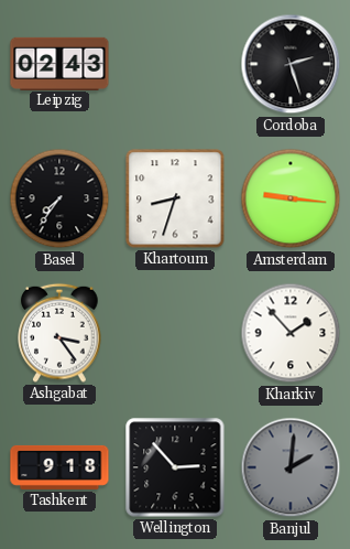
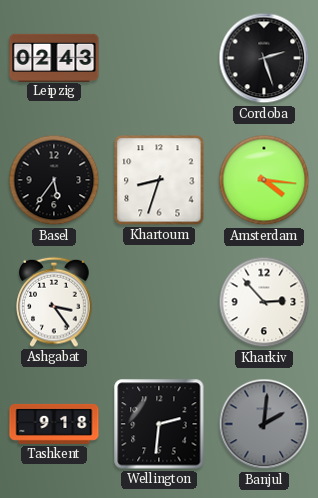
Basel: 7:36 -> 5:36 (54, 180)
Amsterdam: 9:16 -> 4:16 (264, 180)
Kharkiv: 1:53 -> 2:53 (264, 302)
Wellington: 2:53 -> 2:31 (159, 424)
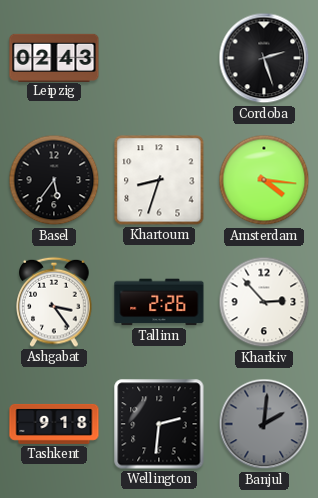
Tallinn: none -> 2:26 (159, 302)
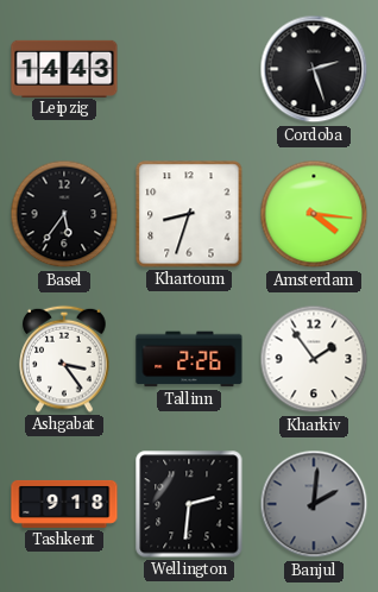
Leipzig: 02:43 -> 14:43 (64, 68)
Kharkiv: 2:53 -> 1:54 (314, 359)
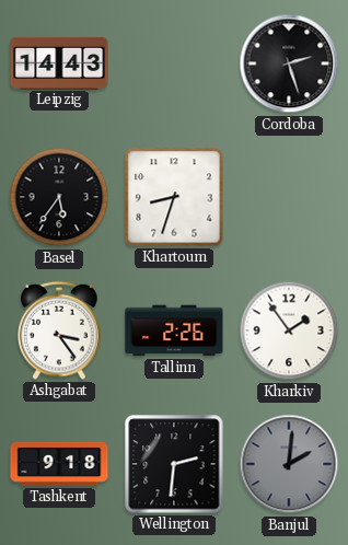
Amsterdam: 4:16 -> none (314, 214)
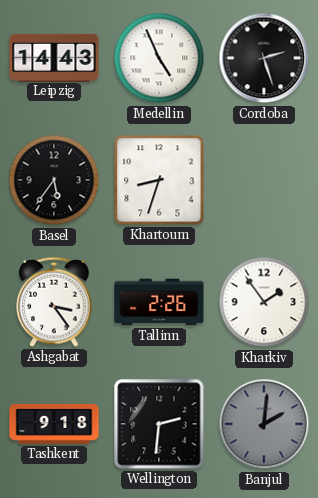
Medellin: none -> 4:56 (159, 58)
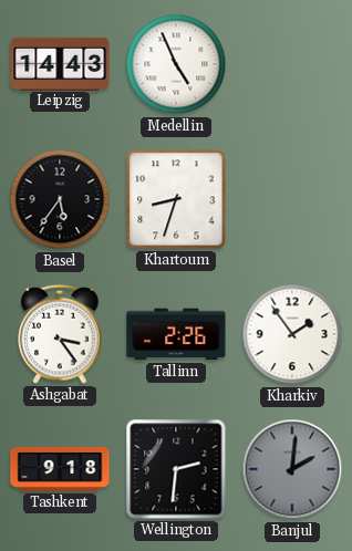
Cordoba: 2:27 -> none (264, 58)
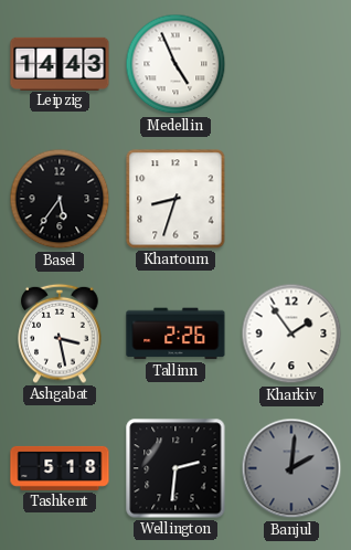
Ashgabat: 3:24 -> 3:28 (60, 334)
Tashkent: 9:18 -> 5:18 (60, 468)
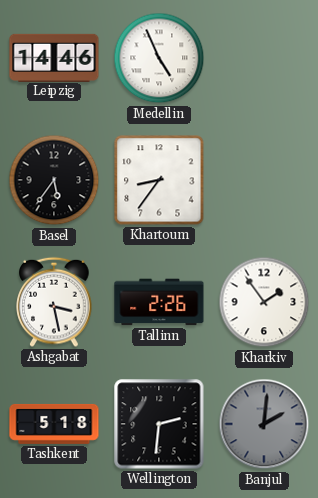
Leipzig: 14:43 -> 14:46 (54, 57)
Khartoum: 8:33 -> 8:36 (159, 180)
